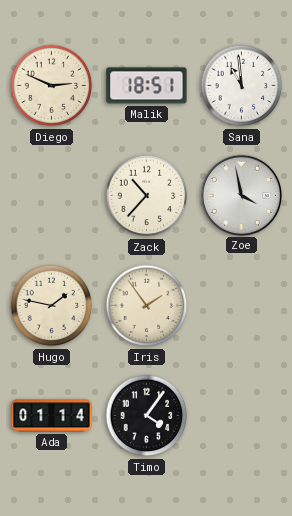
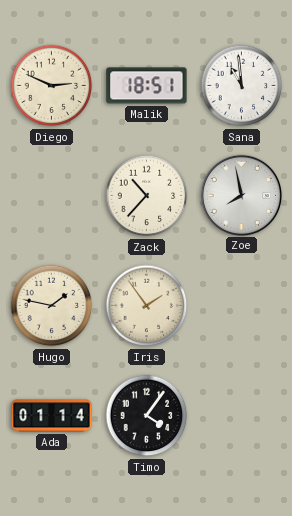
Zoe: 3:58 -> 7:58 (241, 195)
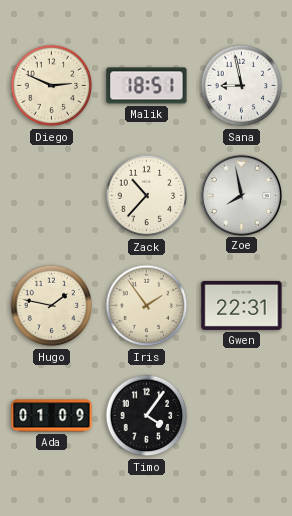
Sana: 10:59 -> 8:58 (242, 86)
Gwen: none -> 22:31 (242, 305)
Ada: 01:14 -> 01:09 (52, 416)
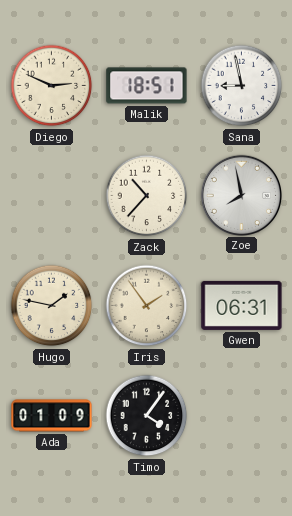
Gwen: 22:31 -> 06:31 (242, 305)
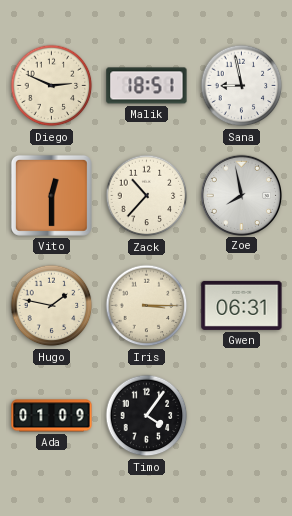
Vito: none -> 12:30 (51, 195)
Iris: 1:54 -> 3:15 (147, 306)
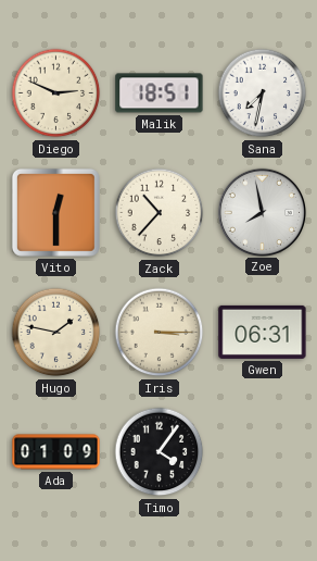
Sana: 8:58 -> 7:32 (263, 93)
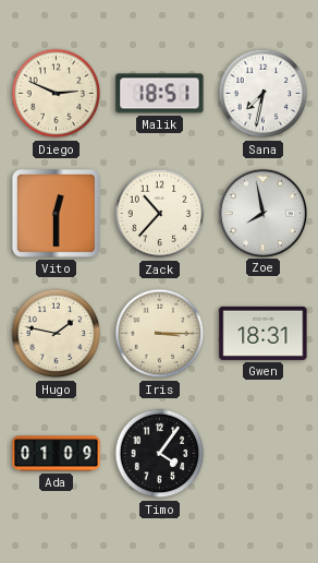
Gwen: 06:31 -> 18:31 (264, 333)
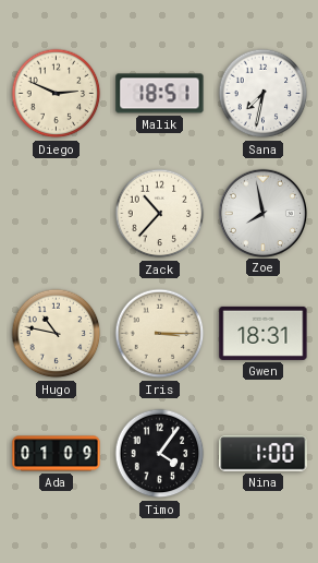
Vito: 12:30 -> none (56, 213)
Hugo: 1:47 -> 10:47 (57, 334)
Nina: none -> 1:00 (264, 454)
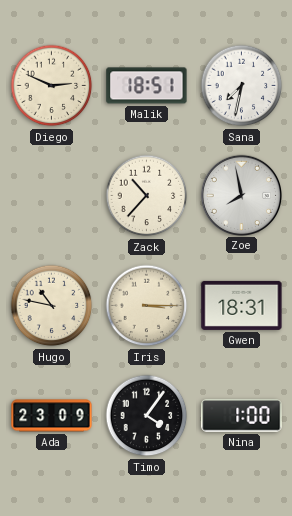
Ada: 01:09 -> 23:09 (52, 416)
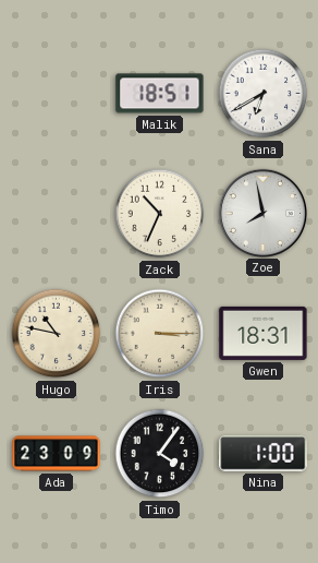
Diego: 2:49 -> none (52, 86)
Sana: 7:32 -> 6:40 (264, 94)
Zack: 10:37 -> 10:34 (160, 214)
